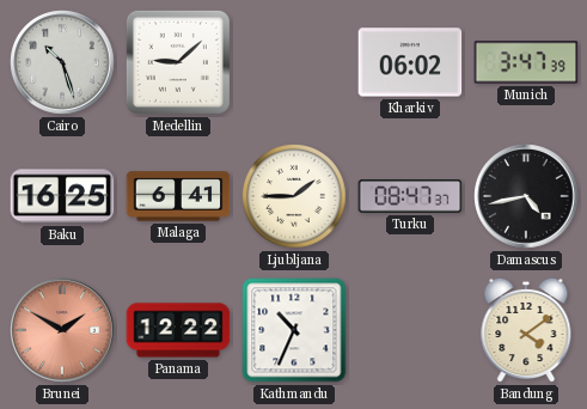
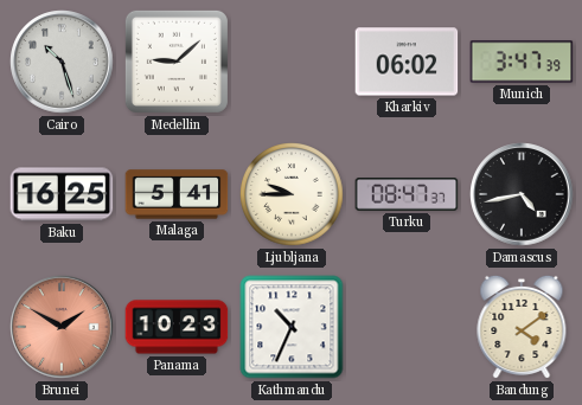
Malaga: 6:41 -> 5:41 (177, 194)
Ljubljana: 1:45 -> 9:45 (293, 195)
Panama: 12:22 -> 10:23 (177, 327)
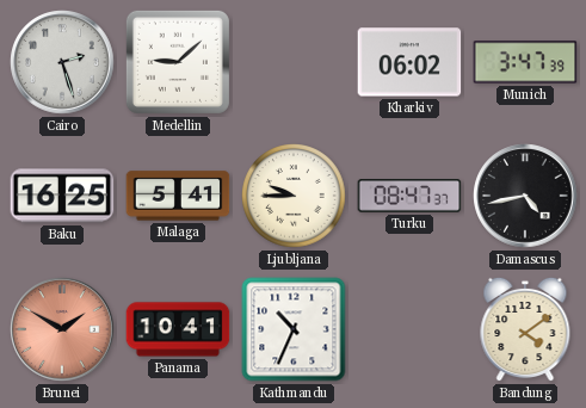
Cairo: 10:27 -> 2:27 (62, 62)
Panama: 10:23 -> 10:41 (178, 329)
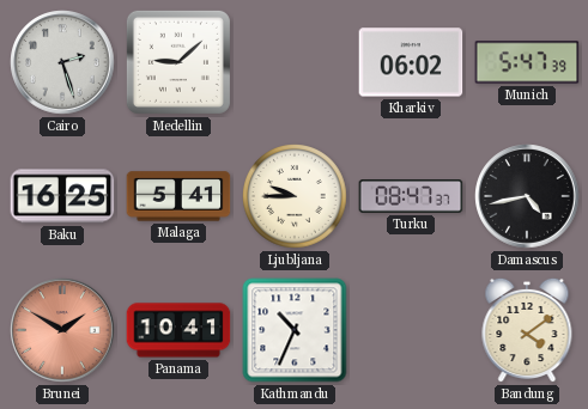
Munich: 3:47 -> 5:47 (527, 62)
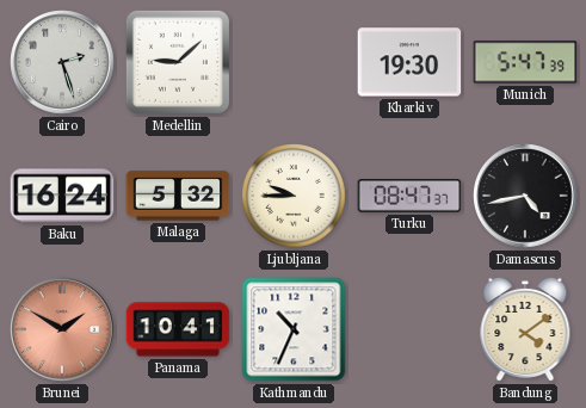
Kharkiv: 06:02 -> 19:30 (409, 62)
Baku: 16:25 -> 16:24 (62, 196)
Malaga: 5:41 -> 5:32 (178, 196)
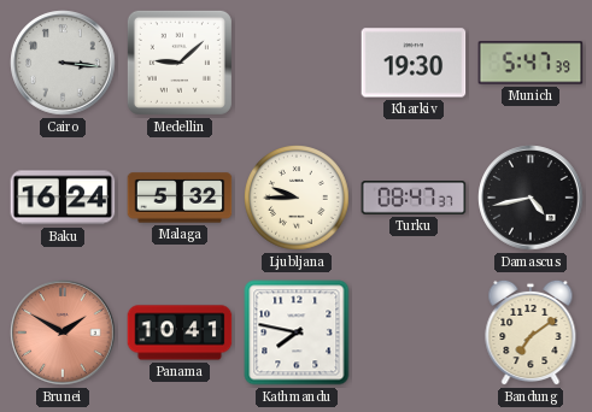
Cairo: 2:27 -> 3:16 (63, 63)
Kathmandu: 10:34 -> 7:47 (297, 332)
Bandung: 4:09 -> 7:09 (531, 332)
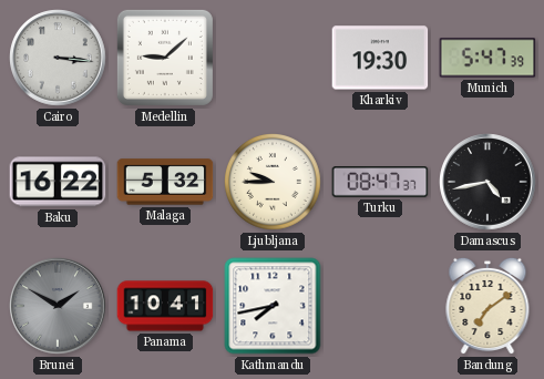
Baku: 16:24 -> 16:22 (58, 182)
Brunei dial: salmon -> grey (58, 306)
Kathmandu: 7:47 -> 7:43 (273, 306)
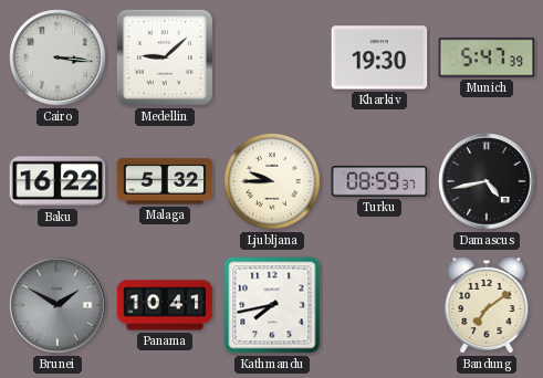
Turku: 08:47 -> 08:59 (379, 181)
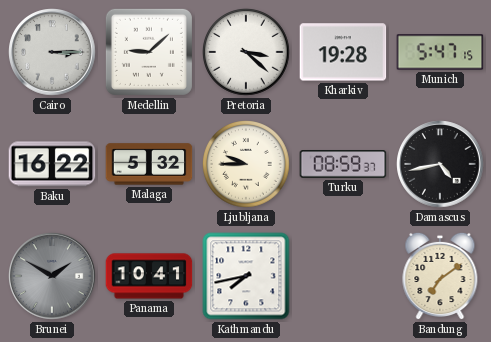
Cairo: 3:16 -> 3:15 (52, 52)
Pretoria: none -> 3:22 (247, 53)
Kharkiv: 19:30 -> 19:28 (343, 52)
Munich: 5:47:39 -> 5:47:15 (440, 52)
